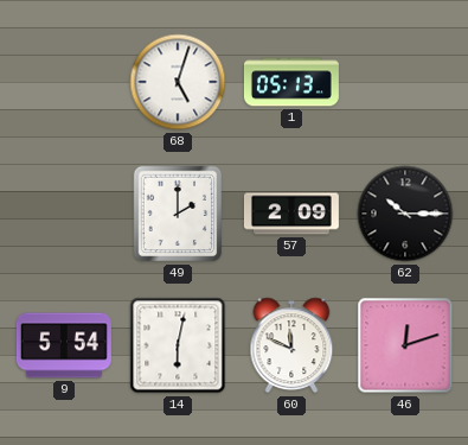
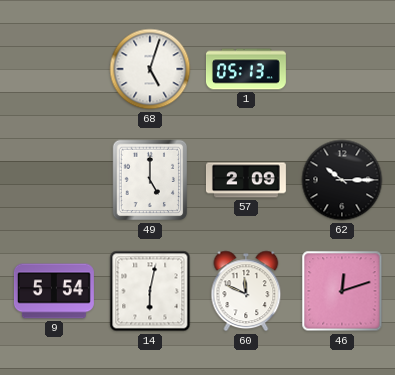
49: 2:00 -> 5:00 (150, 180)
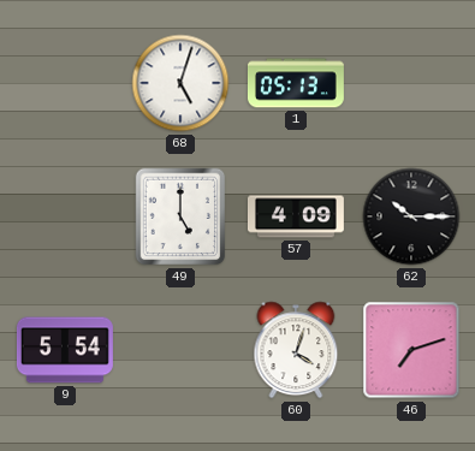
57: 2:09 -> 4:09 (296, 216)
14: 6:02 -> none (150, 291)
60: 11:49 -> 4:03 (296, 350)
46: 12:12 -> 7:12 (411, 350)
